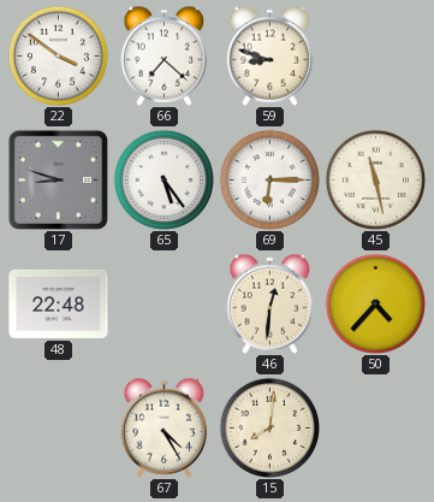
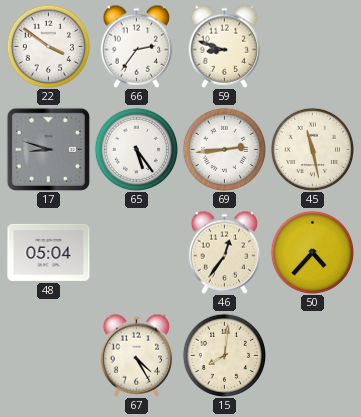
66: 7:22 -> 2:36 (137, 46)
69: 6:15 -> 2:44 (224, 149)
48: 22:48 -> 05:04 (49, 252)
46: 12:31 -> 12:36 (225, 252)
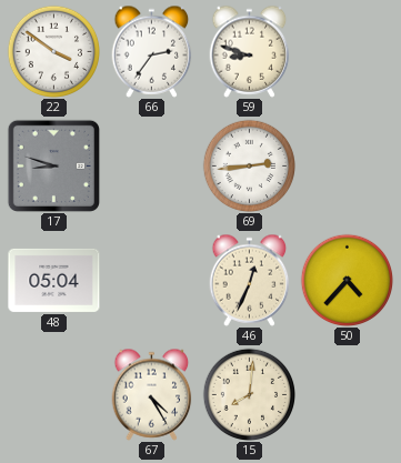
65: 5:24 -> none (136, 149)
45: 11:28 -> none (312, 149)
46: 12:36 -> 12:34 (250, 280)
